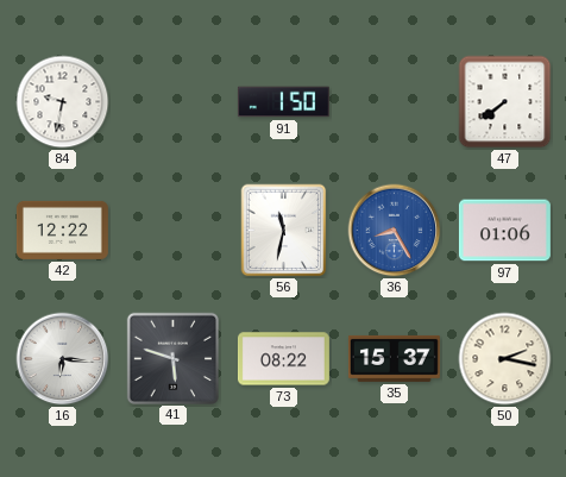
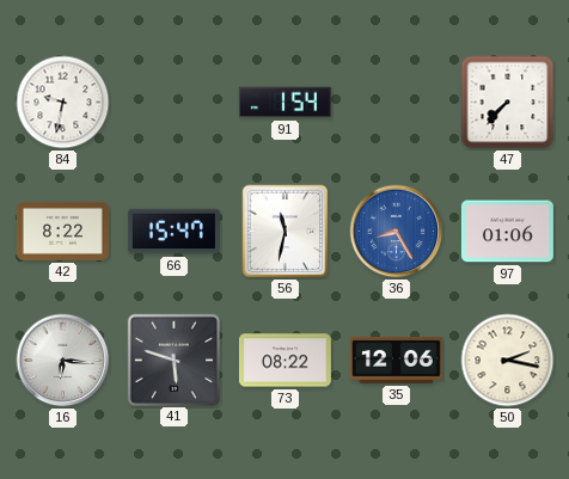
91: 1:50 -> 1:54 (284, 103)
47: 7:39 -> 7:37 (508, 103)
42: 12:22 -> 8:22 (62, 231)
66: none -> 15:47 (173, 232)
35: 15:37 -> 12:06 (396, 360)
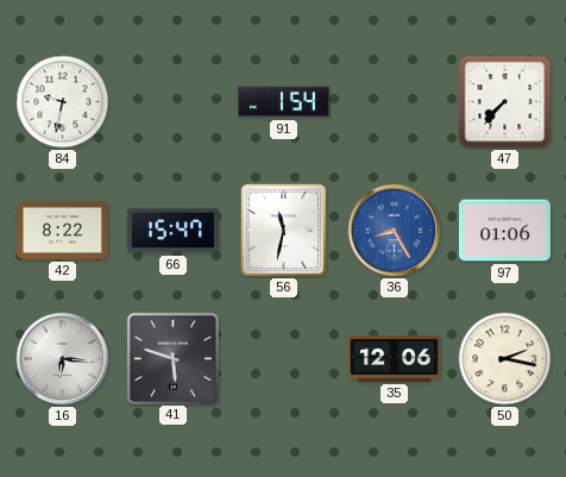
73: 08:22 -> none (284, 361)
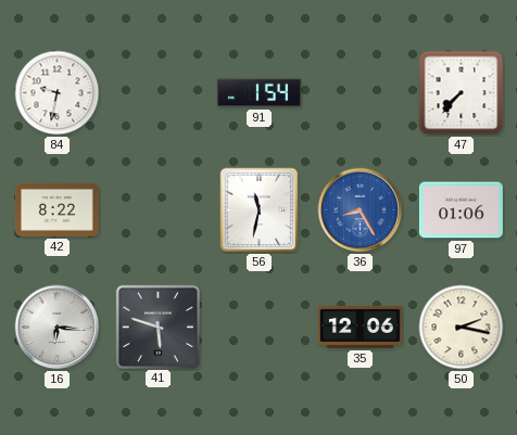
66: 15:47 -> none (172, 231)
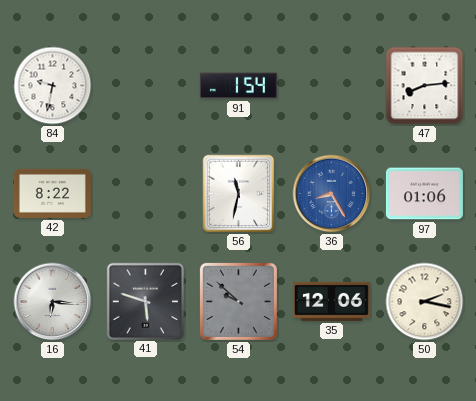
47: 7:37 -> 8:14 (425, 86)
54: none -> 9:52 (238, 301)
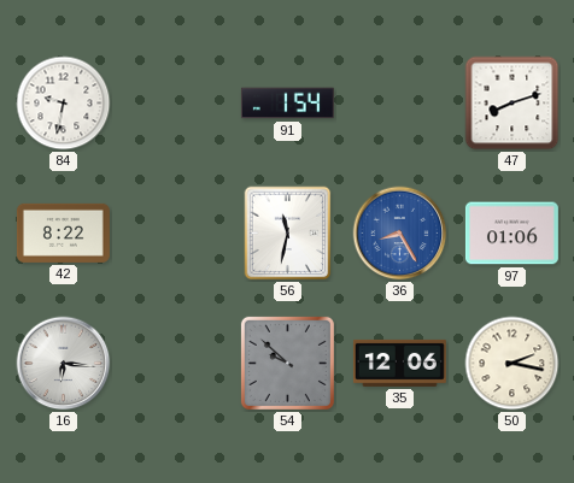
47: 8:14 -> 8:12 (512, 104)
41: 5:48 -> none (145, 301)
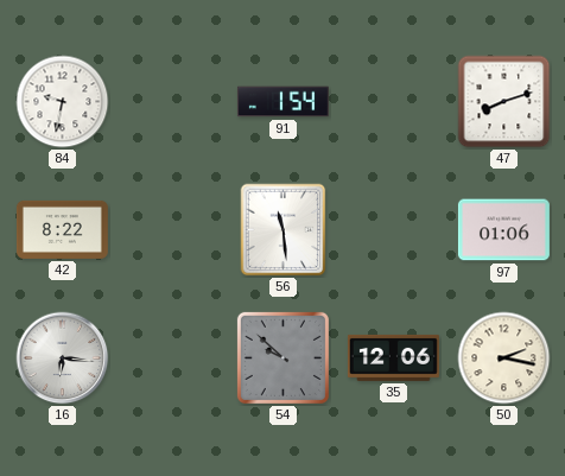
56: 11:32 -> 11:29 (284, 230)
36: 8:25 -> none (400, 234)
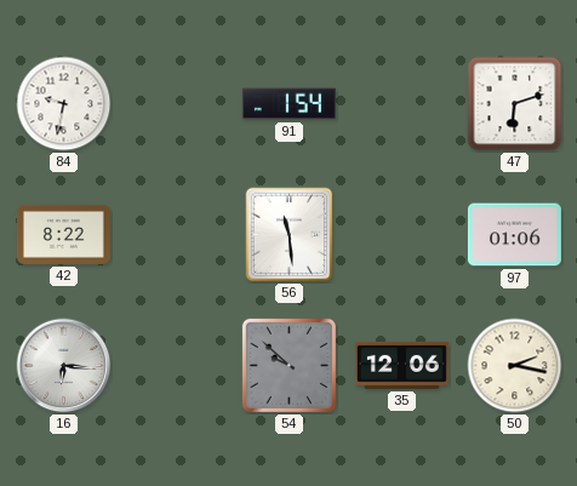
47: 8:12 -> 6:12 (515, 104)
